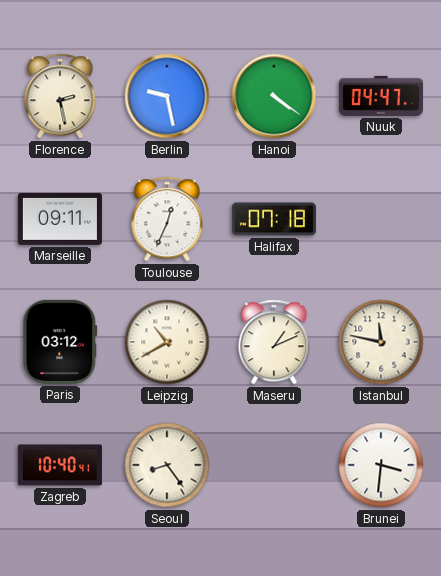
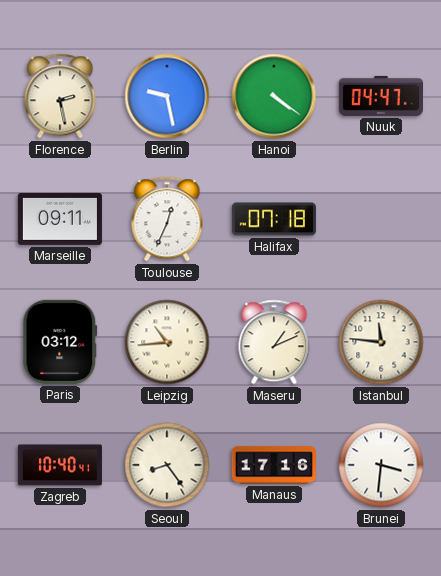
Leipzig: 10:40 -> 10:44 (167, 342)
Istanbul: 11:47 -> 11:46 (381, 342)
Manaus: none -> 17:16 (274, 465)
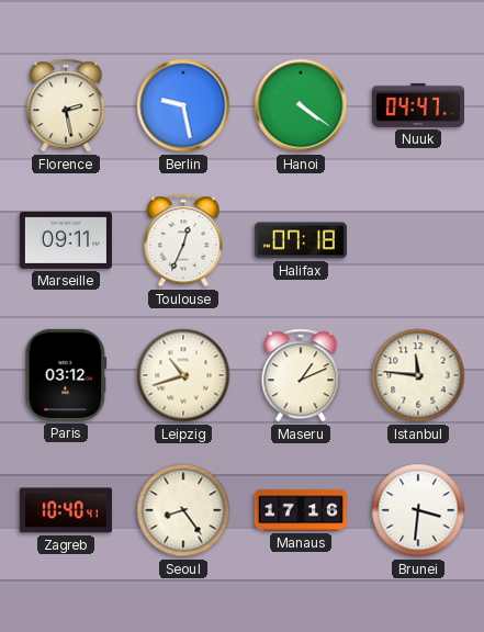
Leipzig: 10:44 -> 10:42 (183, 375)
